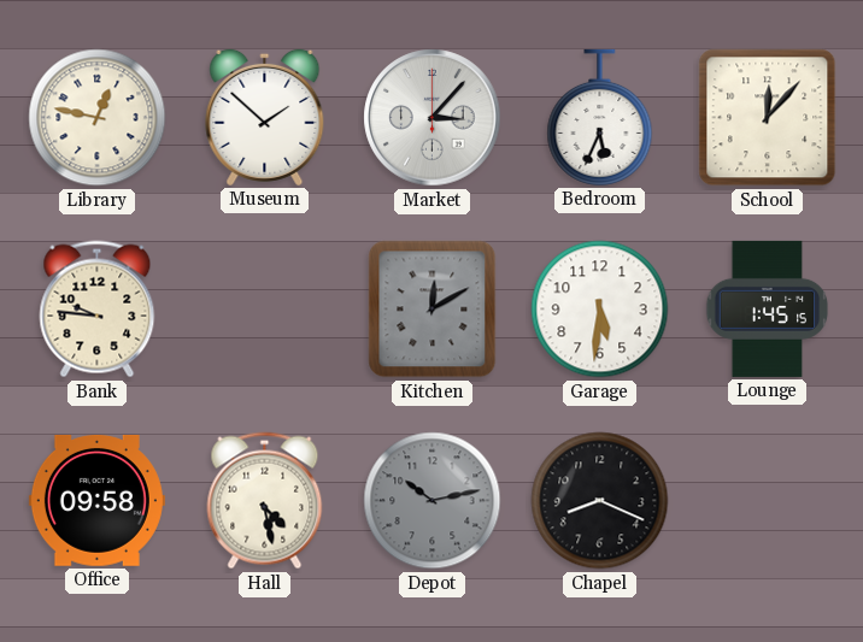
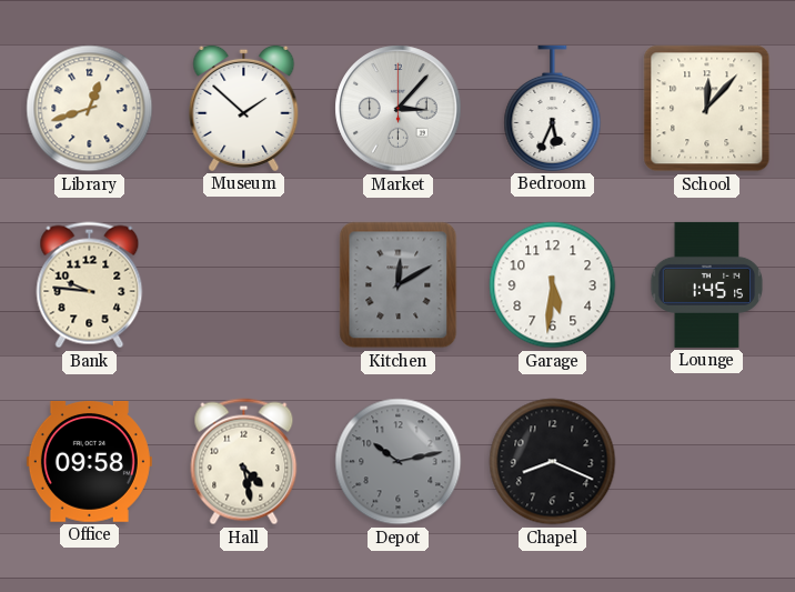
Library: 12:47 -> 12:42 (90, 109)
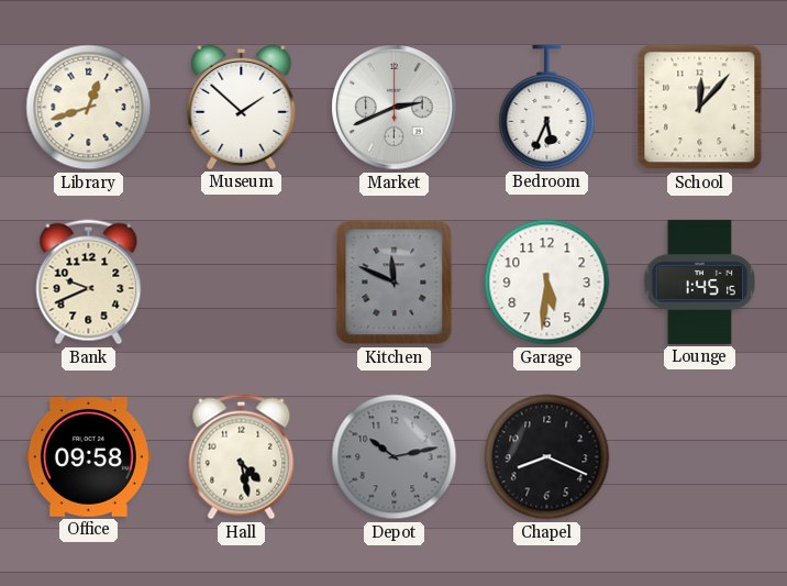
Market: 3:07 -> 2:41 (395, 108)
Bank: 9:46 -> 9:41 (89, 283)
Kitchen: 12:10 -> 11:49 (395, 283)
